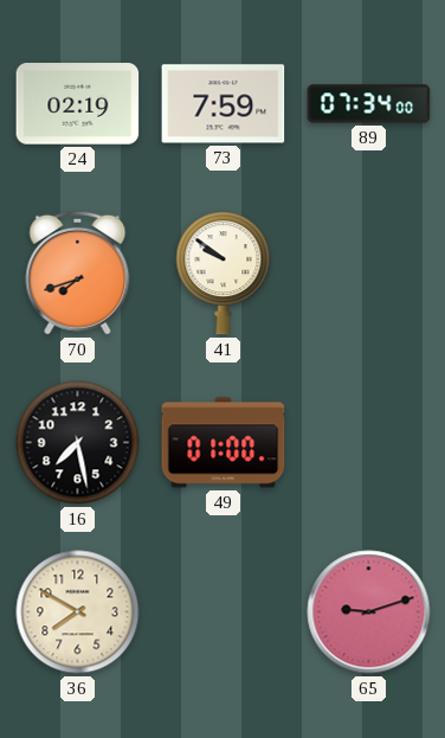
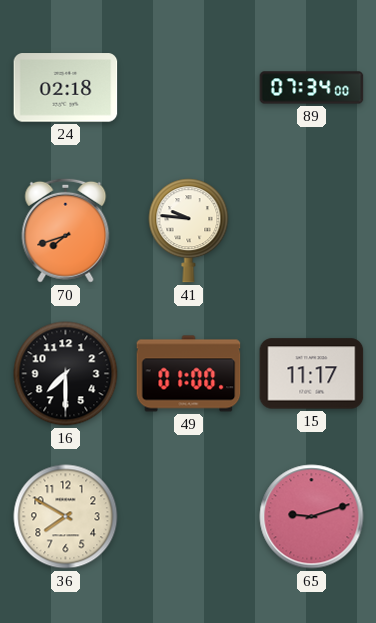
24: 02:19 -> 02:18 (66, 88)
73: 7:59 -> none (224, 104)
41: 9:51 -> 9:46 (189, 231)
16: 7:28 -> 7:30 (66, 374)
15: none -> 11:17 (312, 374)
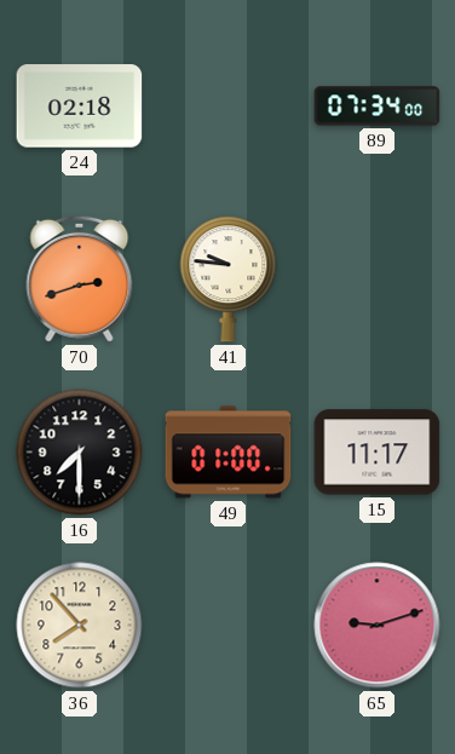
70: 7:42 -> 2:42 (80, 278)
36: 7:50 -> 7:53 (80, 626)
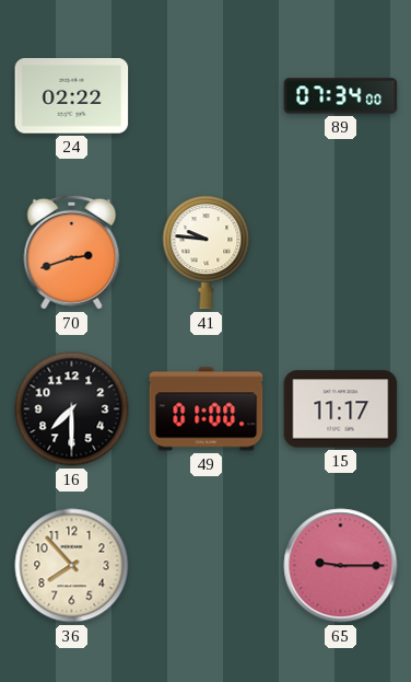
24: 02:18 -> 02:22 (72, 96)
65: 9:12 -> 9:15 (341, 566)
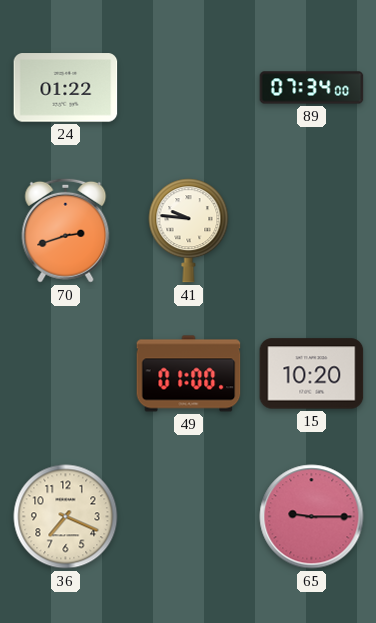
24: 02:22 -> 01:22 (66, 88)
16: 7:30 -> none (72, 409)
15: 11:17 -> 10:20 (312, 374)
36: 7:53 -> 7:19 (66, 517)
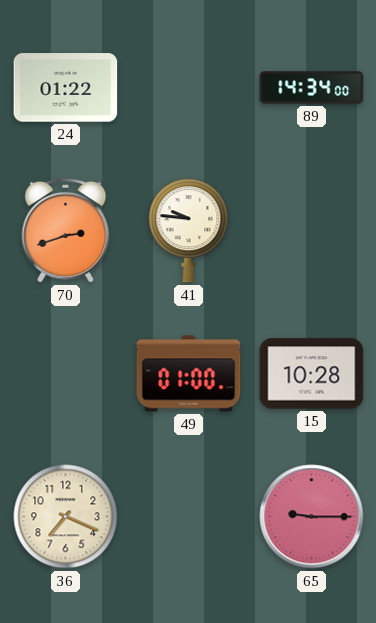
89: 07:34 -> 14:34 (312, 88)
15: 10:20 -> 10:28 (312, 374)
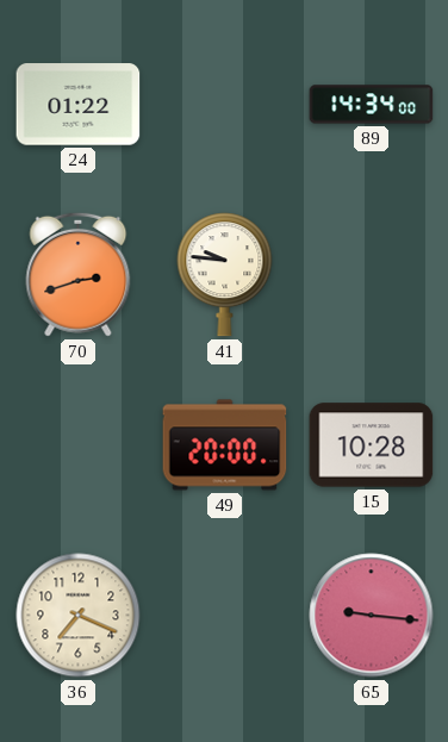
49: 01:00 -> 20:00 (225, 445)
65: 9:15 -> 9:16 (372, 616)
